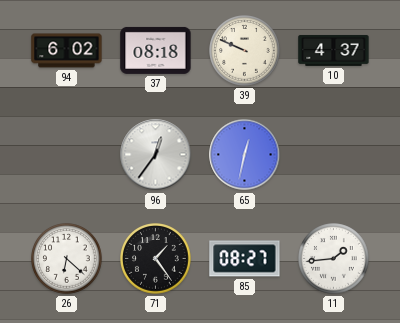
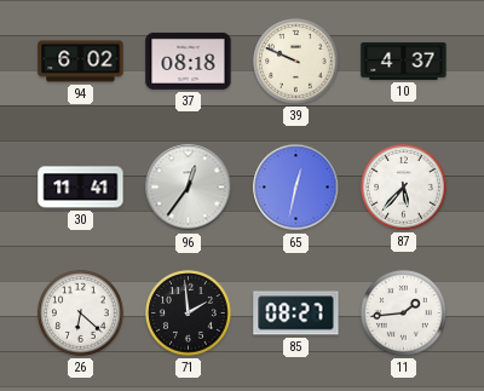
30: none -> 11:41 (81, 188)
87: none -> 5:37 (404, 188)
71: 1:24 -> 1:59 (189, 314)
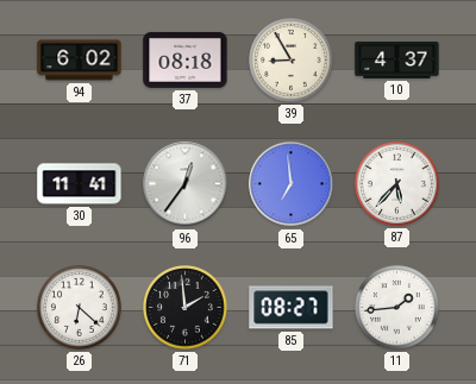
39: 9:49 -> 8:55 (292, 61)
65: 12:32 -> 6:59 (292, 184)
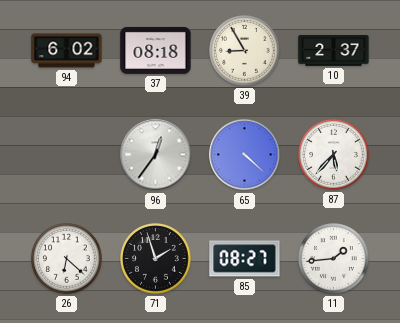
10: 4:37 -> 2:37 (334, 50)
30: 11:41 -> none (80, 184)
65: 6:59 -> 4:22 (245, 155)
71: 1:59 -> 1:57 (156, 259)
